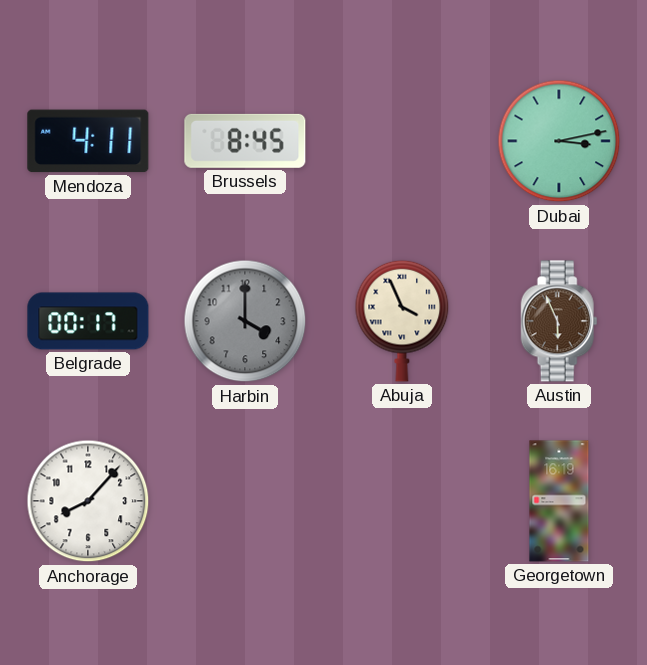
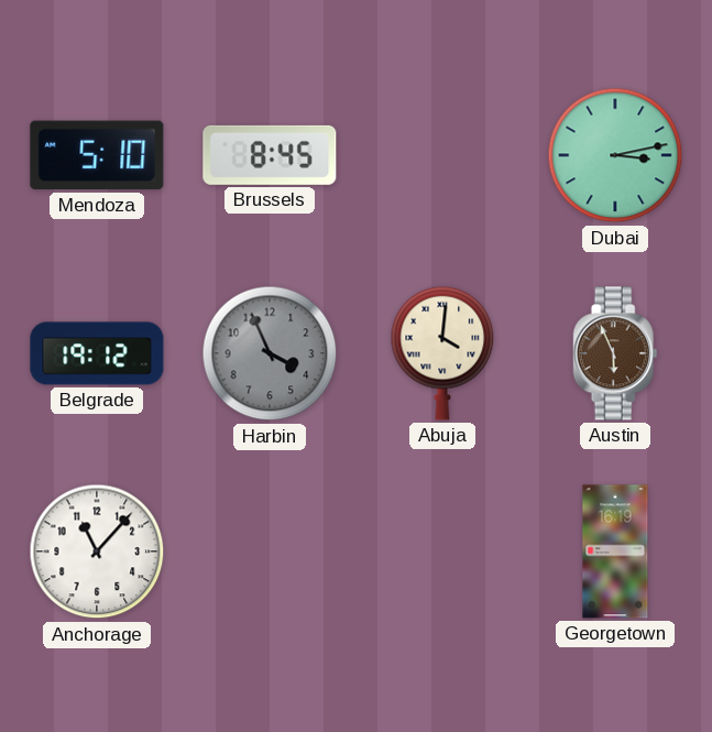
Mendoza: 4:11 -> 5:10 (97, 155)
Belgrade: 00:17 -> 19:12 (97, 353)
Harbin: 4:00 -> 3:56 (270, 353)
Abuja: 3:56 -> 4:01 (442, 353)
Anchorage: 8:07 -> 11:07 (97, 551)
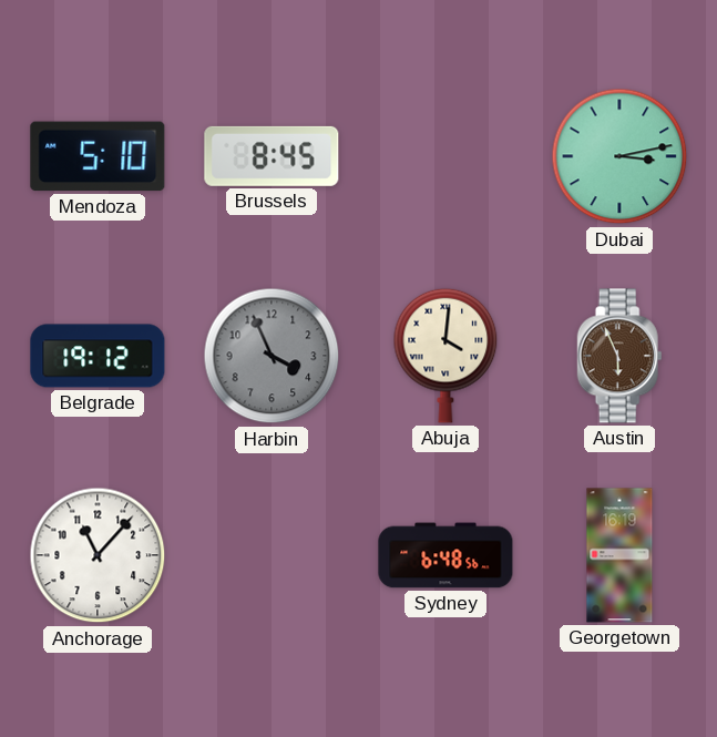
Sydney: none -> 6:48 (445, 555)
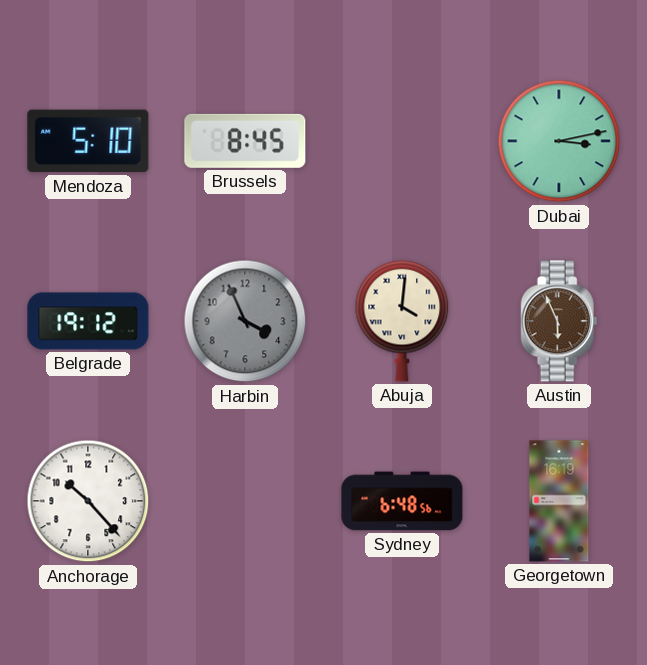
Anchorage: 11:07 -> 10:23 (88, 501)
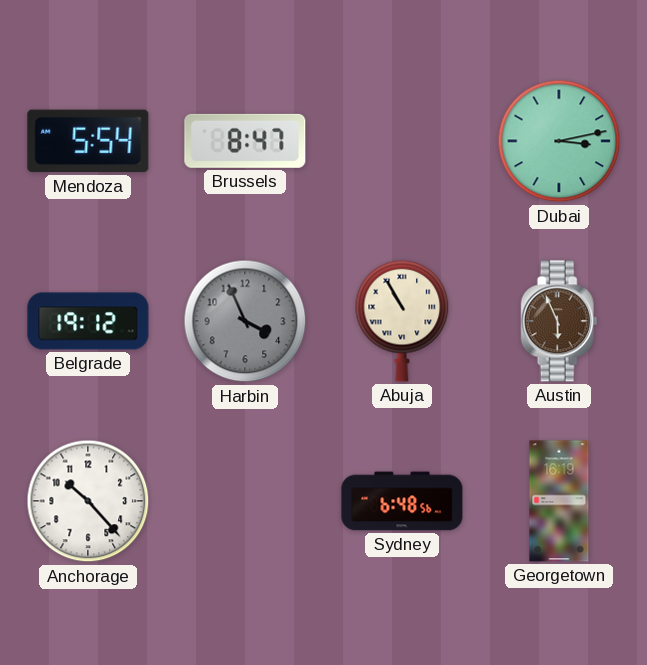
Mendoza: 5:10 -> 5:54 (88, 141)
Brussels: 8:45 -> 8:47 (245, 141)
Abuja: 4:01 -> 10:55 (402, 321)
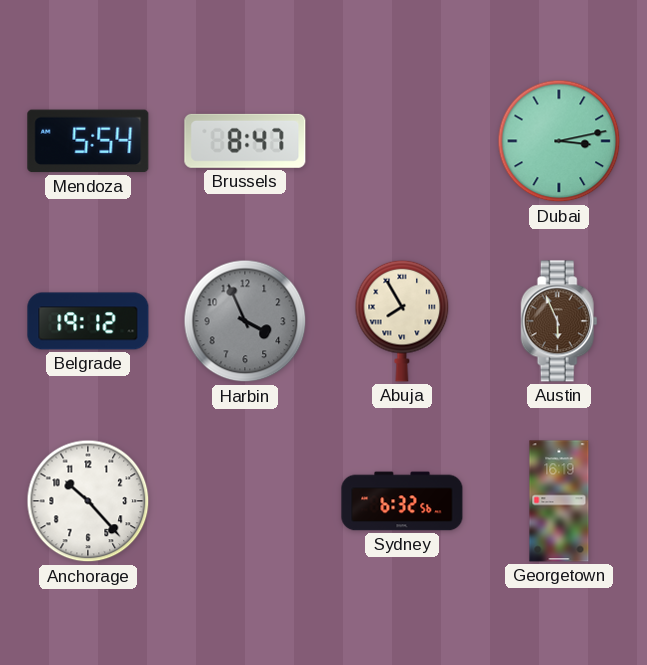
Abuja: 10:55 -> 7:55 (402, 321)
Sydney: 6:48 -> 6:32 (402, 501)
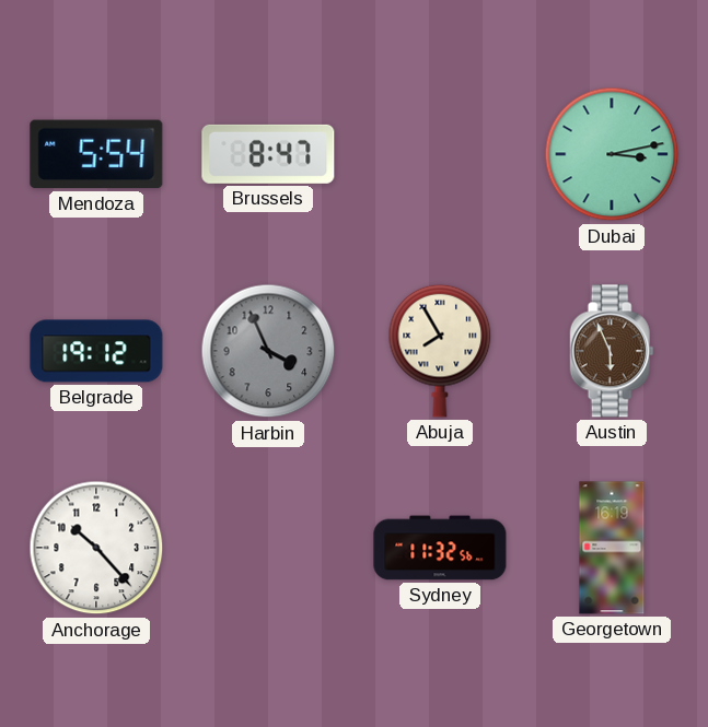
Sydney: 6:32 -> 11:32 (440, 548)
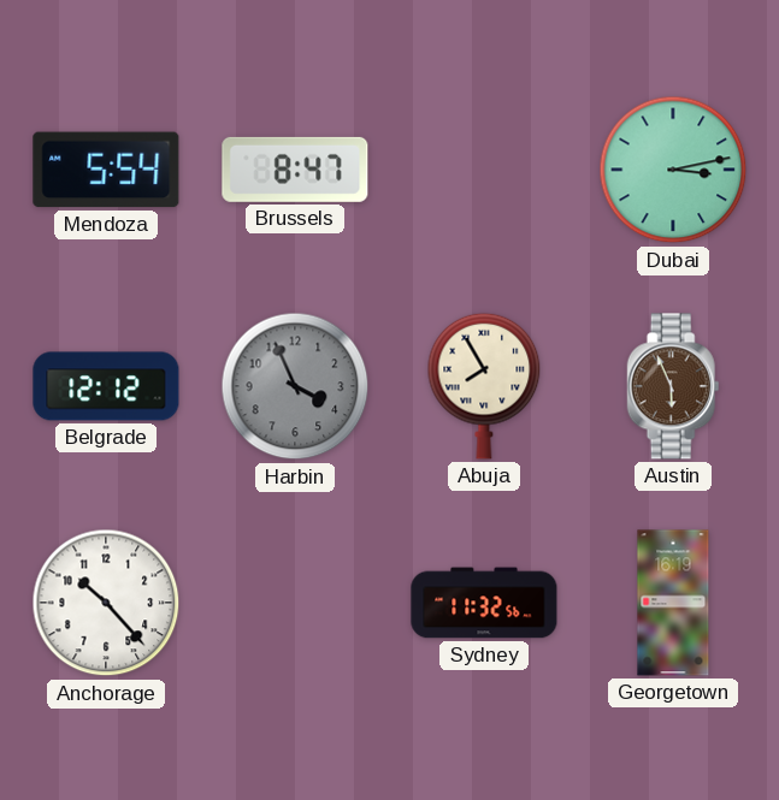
Belgrade: 19:12 -> 12:12 (106, 386)
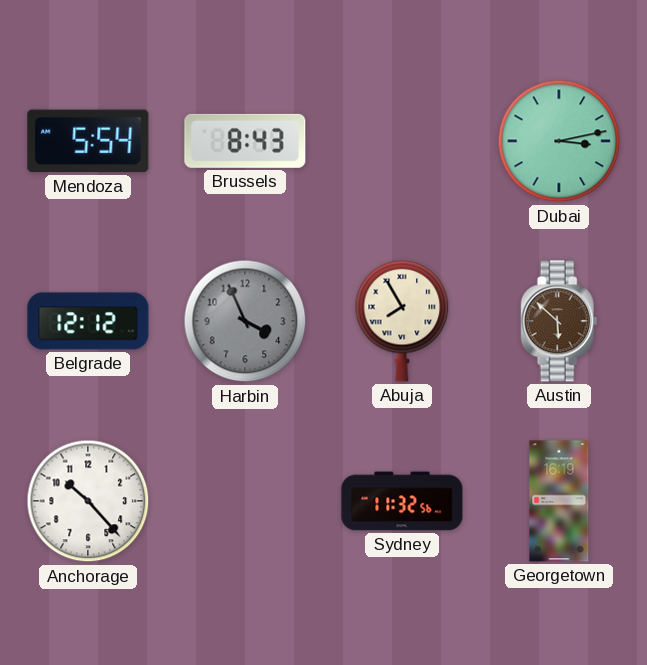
Brussels: 8:47 -> 8:43 (245, 141)
Austin: 5:56 -> 5:52 (559, 321)
